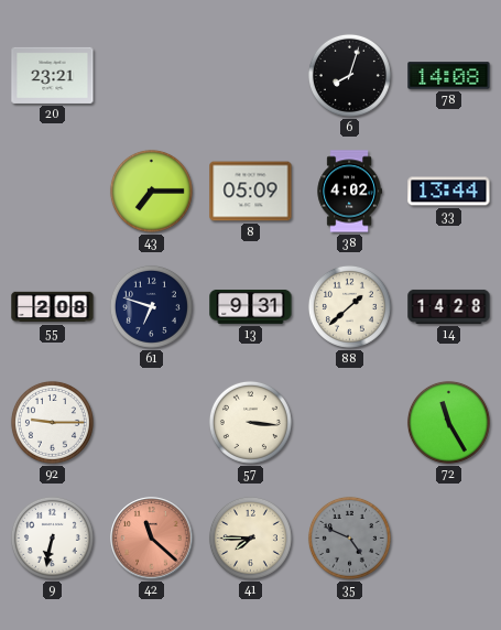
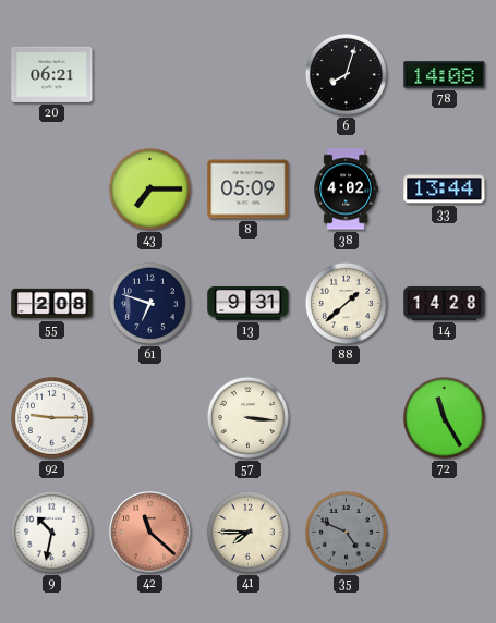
20: 23:21 -> 06:21 (52, 74)
9: 6:32 -> 10:32 (51, 532)
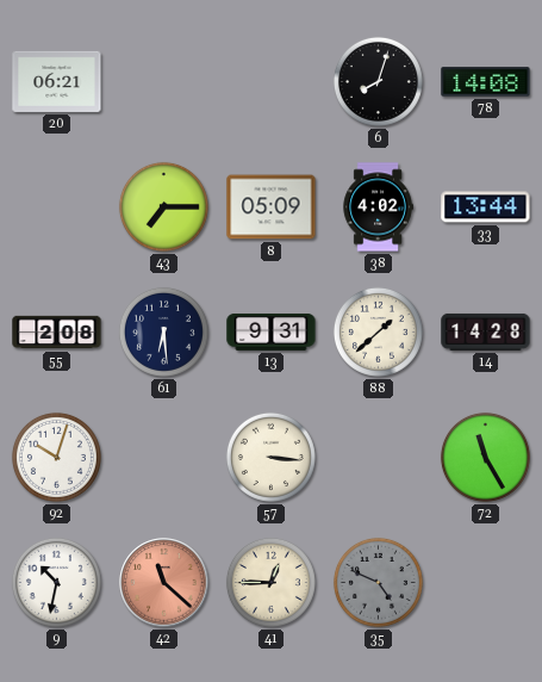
61: 6:48 -> 6:29 (163, 331)
92: 9:15 -> 10:03 (56, 457)
41: 7:45 -> 12:45 (270, 582)
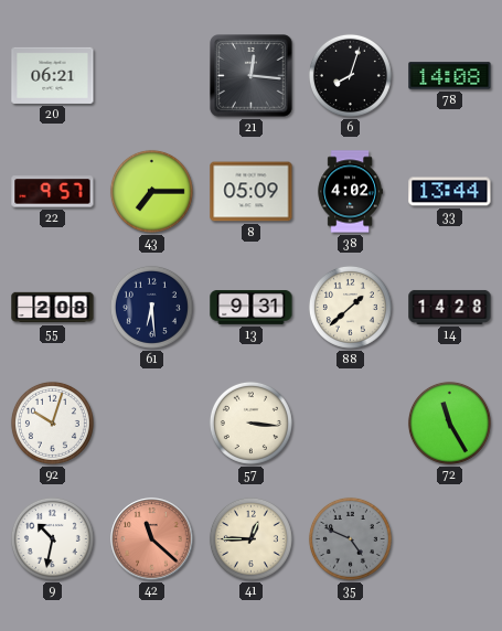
21: none -> 12:16 (252, 76)
22: none -> 9:57 (53, 192)
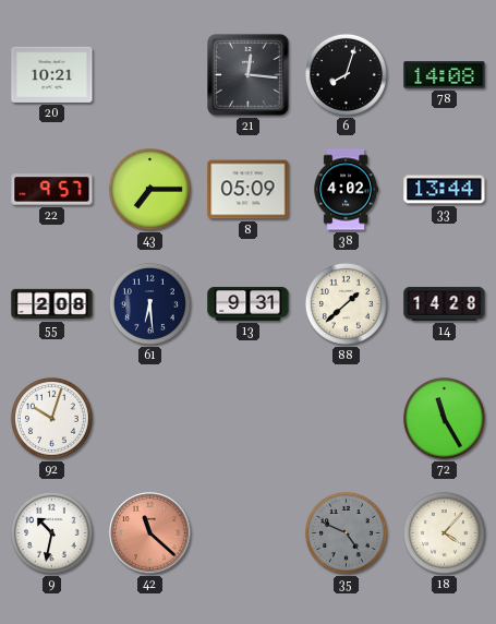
20: 06:21 -> 10:21 (52, 74)
57: 3:16 -> none (250, 423)
41: 12:45 -> none (250, 538)
18: none -> 4:07 (444, 532)
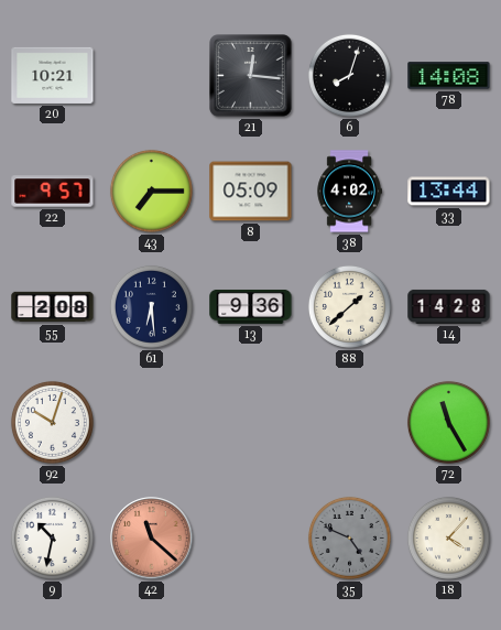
13: 9:31 -> 9:36 (251, 306)
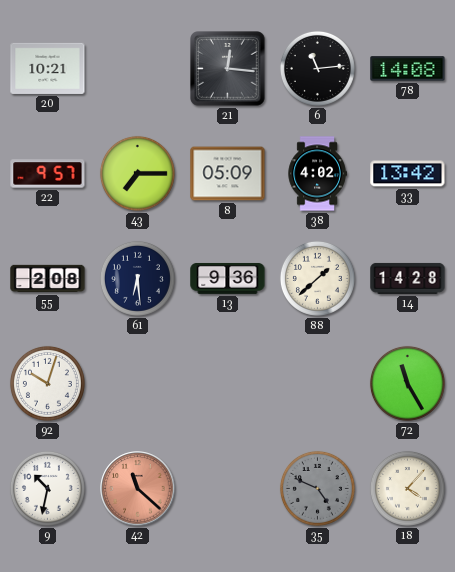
6: 8:03 -> 11:14 (317, 68)
33: 13:44 -> 13:42 (408, 174)
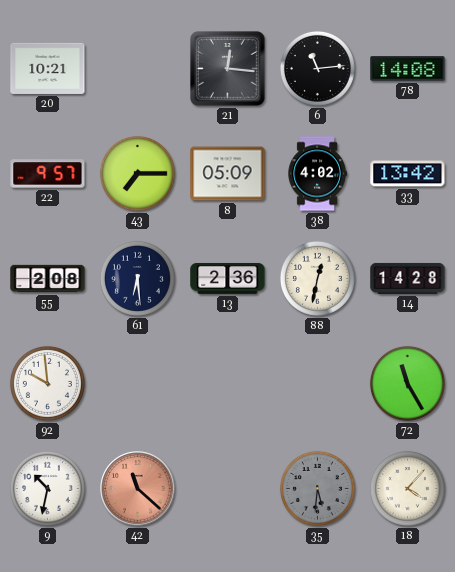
13: 9:36 -> 2:36 (228, 278)
88: 1:38 -> 12:32 (317, 278)
92: 10:03 -> 9:59 (47, 383)
35: 4:49 -> 5:31 (317, 488)
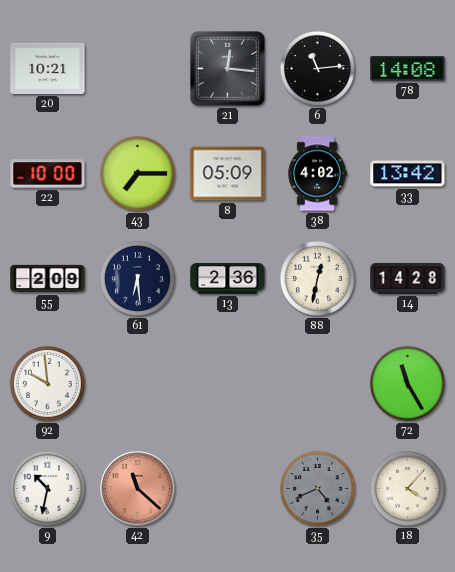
22: 9:57 -> 10:00 (48, 174)
55: 2:08 -> 2:09 (48, 279)
35: 5:31 -> 4:41 (317, 488)
